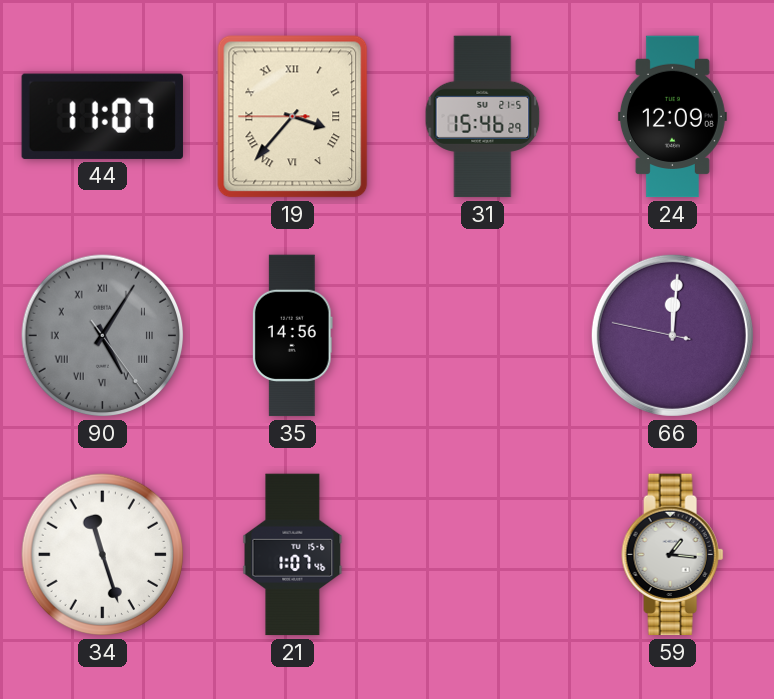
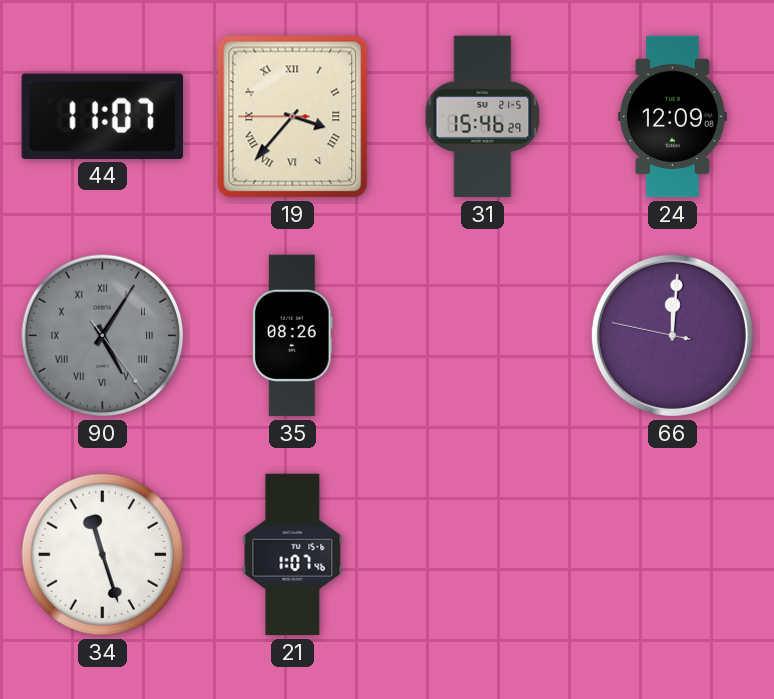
35: 14:56 -> 08:26 (292, 336)
59: 1:16 -> none (673, 555)
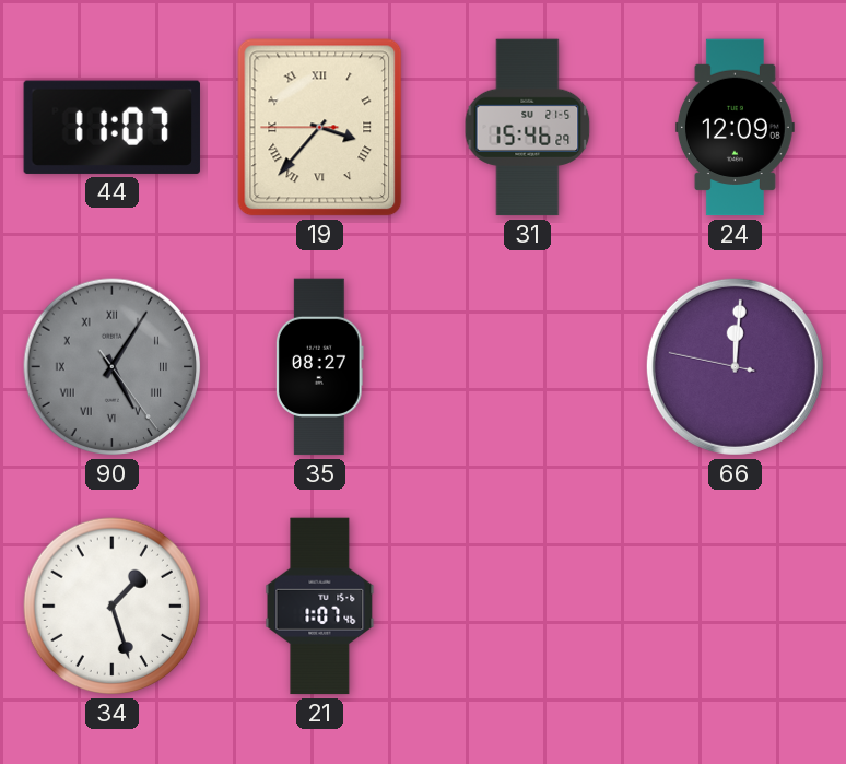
35: 08:26 -> 08:27 (319, 367)
34: 11:27 -> 1:27 (113, 607)
